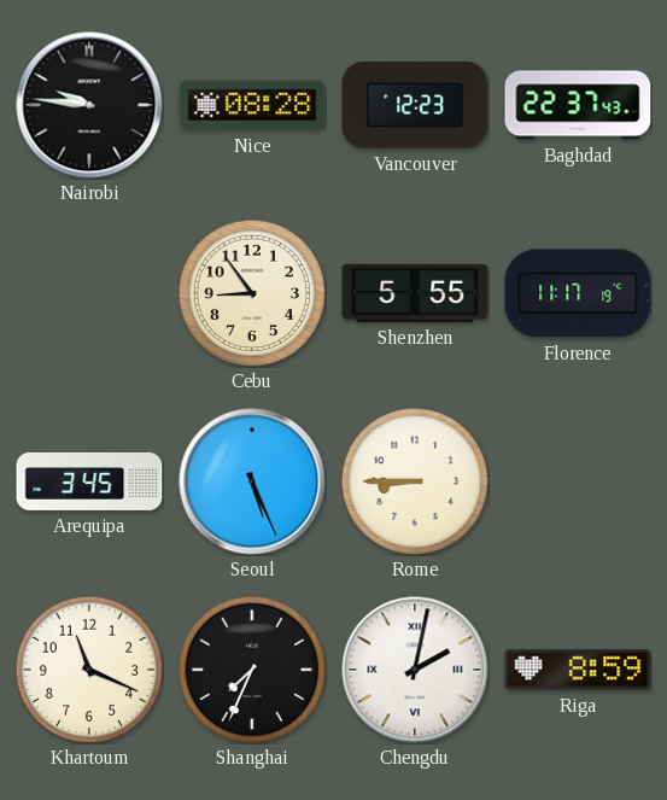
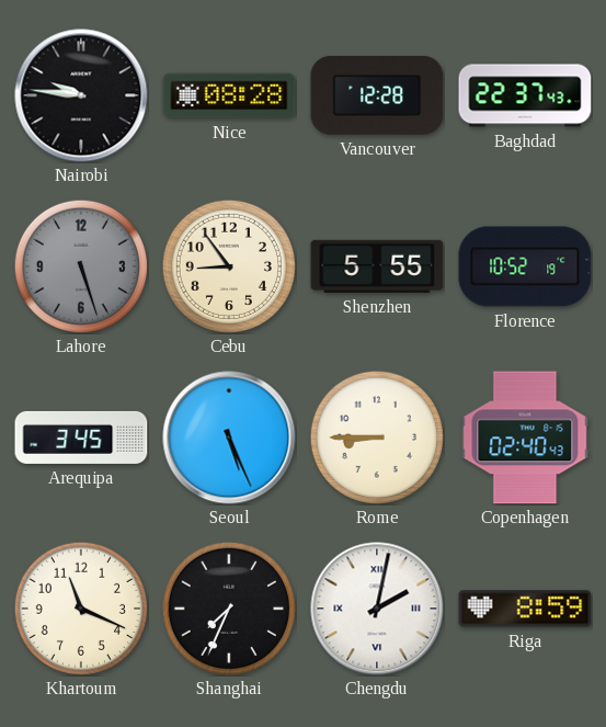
Vancouver: 12:23 -> 12:28 (377, 95)
Lahore: none -> 5:27 (81, 266)
Florence: 11:17 -> 10:52 (525, 266)
Copenhagen: none -> 02:40 (525, 438)
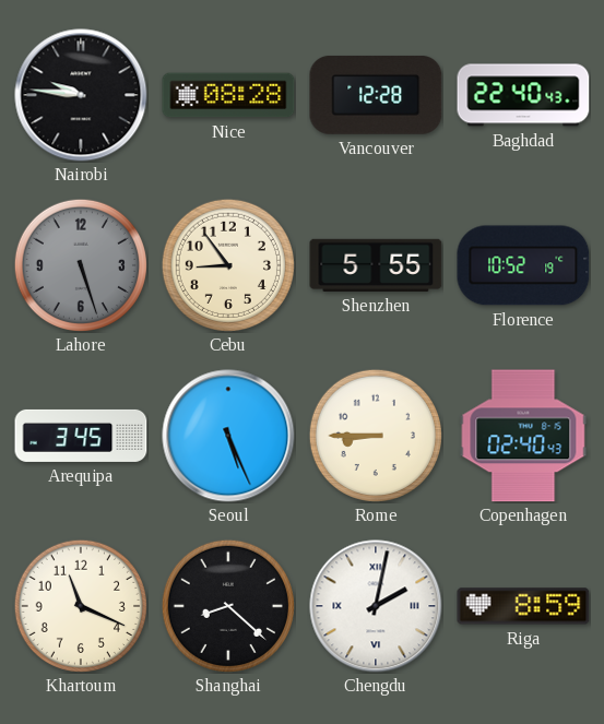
Baghdad: 22:37 -> 22:40 (523, 95)
Shanghai: 7:34 -> 8:22 (228, 606)
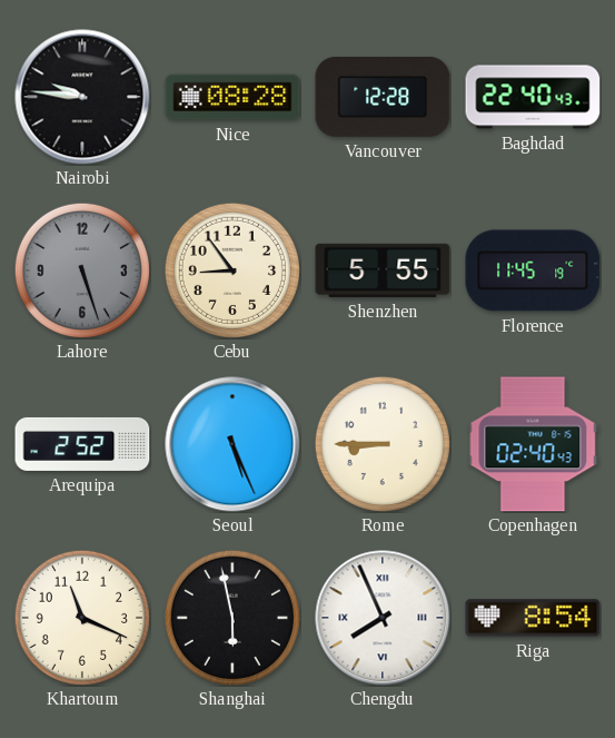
Florence: 10:52 -> 11:45 (533, 270)
Arequipa: 3:45 -> 2:52 (82, 444)
Shanghai: 8:22 -> 5:58 (232, 618)
Chengdu: 2:02 -> 7:56 (383, 618)
Riga: 8:59 -> 8:54 (533, 618)
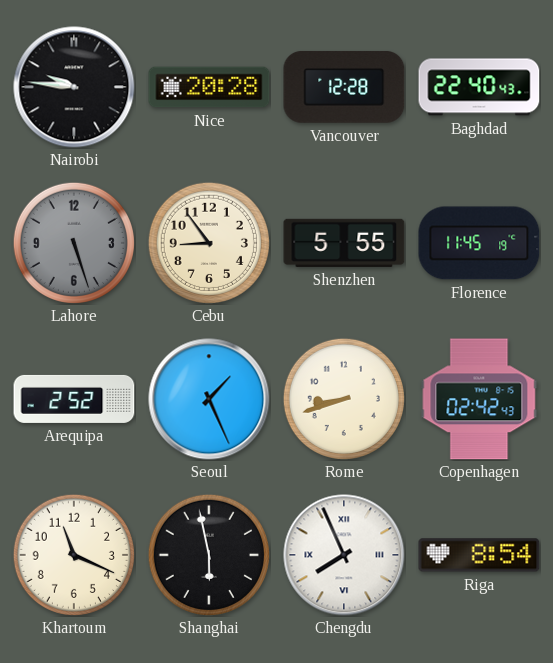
Nice: 08:28 -> 20:28 (209, 87)
Seoul: 5:26 -> 1:26 (209, 399)
Rome: 8:45 -> 8:42 (344, 399)
Copenhagen: 02:40 -> 02:42 (479, 399)
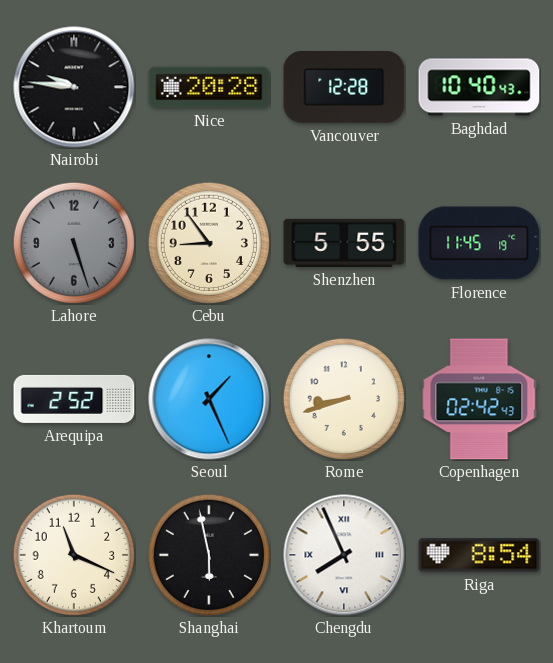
Baghdad: 22:40 -> 10:40 (479, 87)
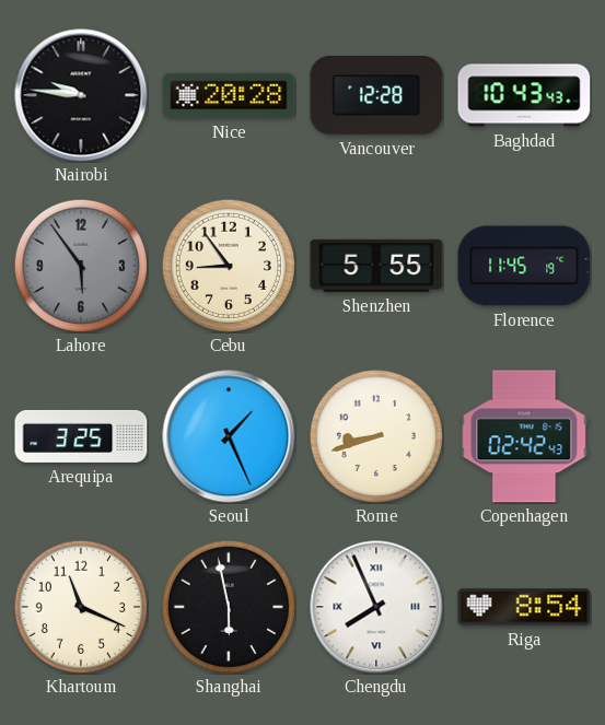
Baghdad: 10:40 -> 10:43 (524, 95)
Lahore: 5:27 -> 5:54 (81, 266)
Arequipa: 2:52 -> 3:25 (81, 436)
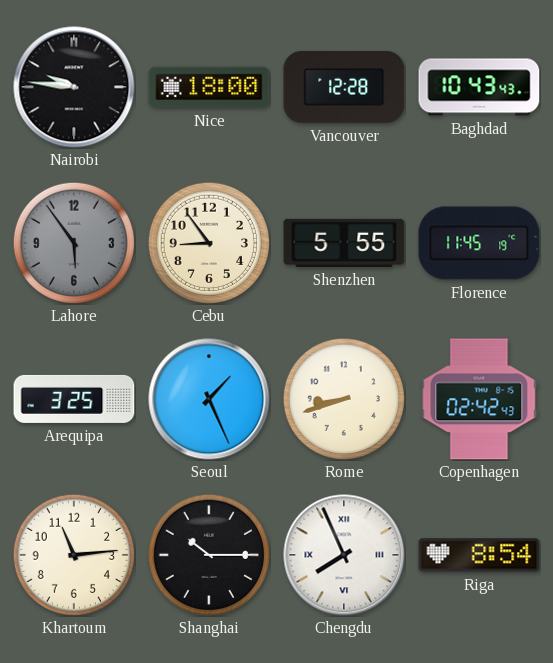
Nice: 20:28 -> 18:00 (209, 87)
Khartoum: 11:19 -> 11:14 (74, 555)
Shanghai: 5:58 -> 10:15 (209, 555)
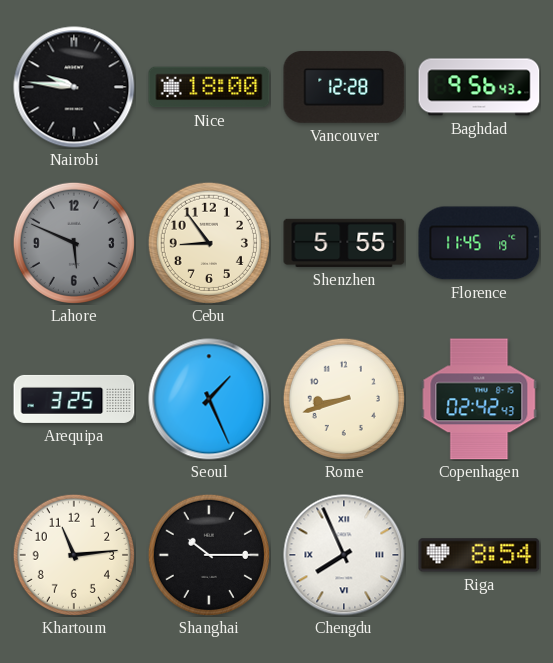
Baghdad: 10:43 -> 9:56 (479, 87)
Lahore: 5:54 -> 5:49 (74, 243)
